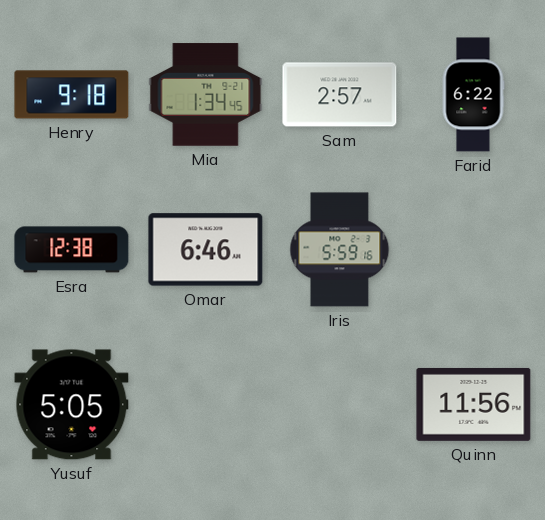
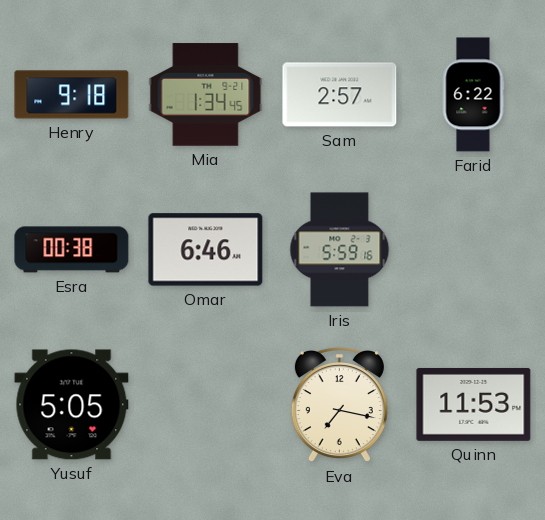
Esra: 12:38 -> 00:38 (72, 250)
Eva: none -> 7:17 (339, 406)
Quinn: 11:56 -> 11:53 (474, 404)
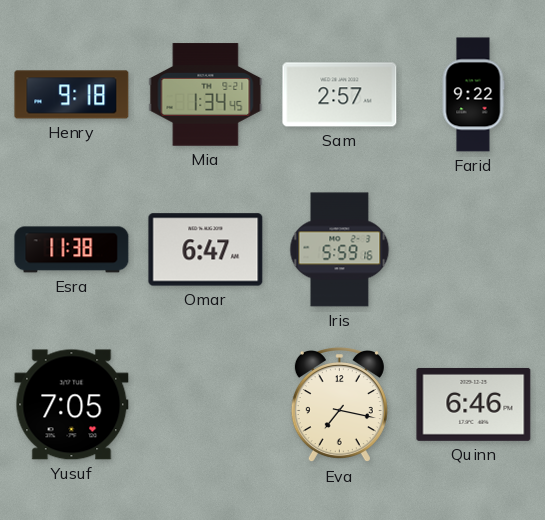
Farid: 6:22 -> 9:22 (473, 95)
Esra: 00:38 -> 11:38 (72, 250)
Omar: 6:46 -> 6:47 (206, 250)
Yusuf: 5:05 -> 7:05 (72, 405)
Quinn: 11:53 -> 6:46 (474, 404)
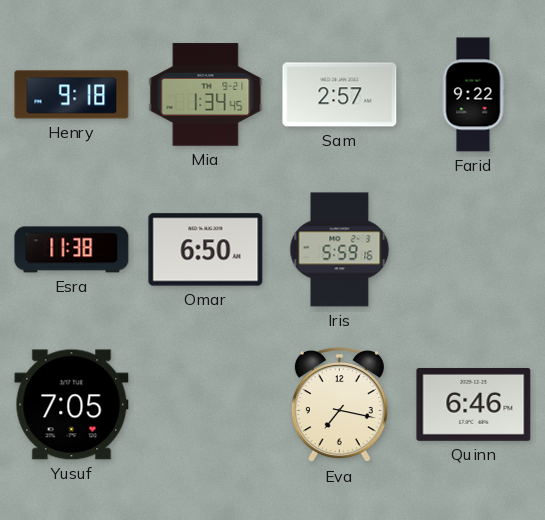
Omar: 6:47 -> 6:50 (206, 250)
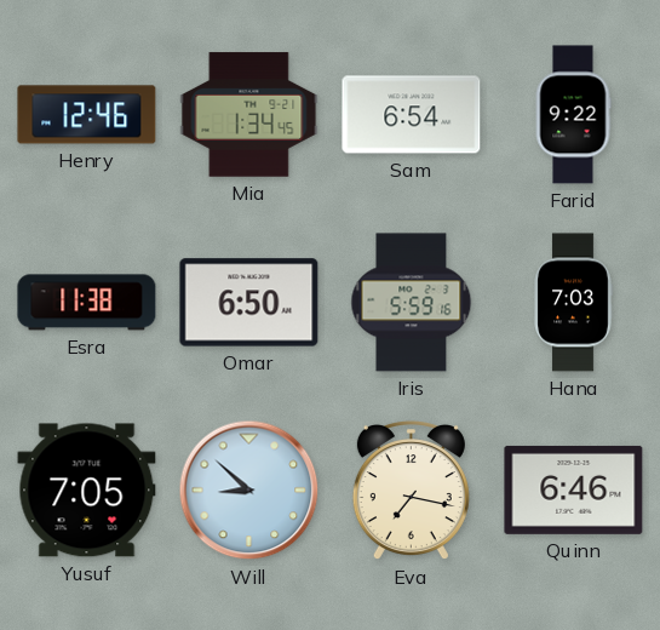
Henry: 9:18 -> 12:46 (87, 115)
Sam: 2:57 -> 6:54 (412, 115)
Hana: none -> 7:03 (573, 303)
Will: none -> 8:52 (249, 491)
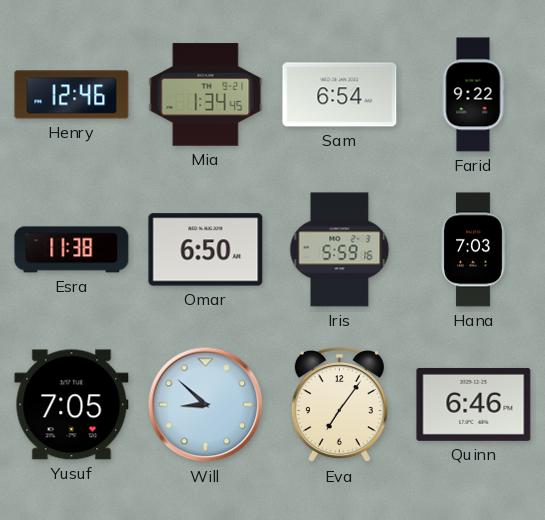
Eva: 7:17 -> 7:06 (339, 406)
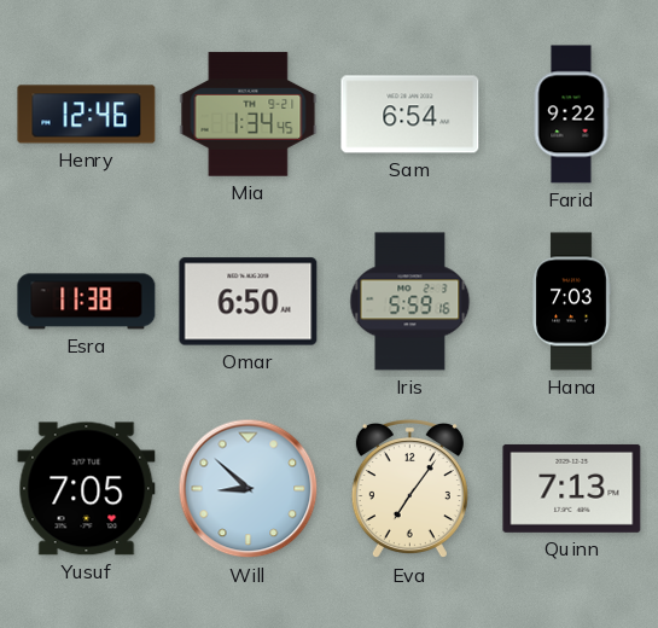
Quinn: 6:46 -> 7:13 (572, 488)
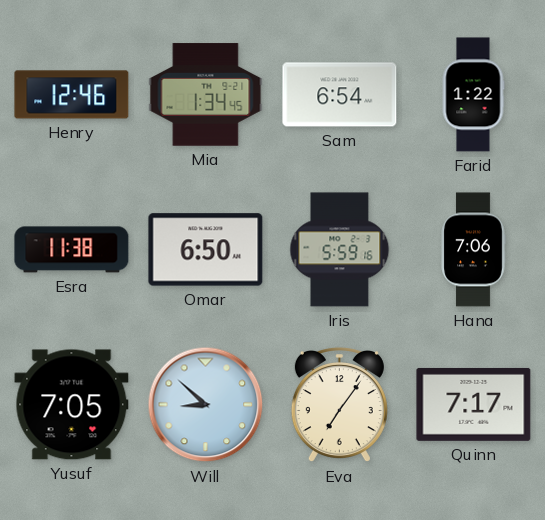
Farid: 9:22 -> 1:22 (473, 95)
Hana: 7:03 -> 7:06 (473, 250)
Quinn: 7:13 -> 7:17 (474, 404)
